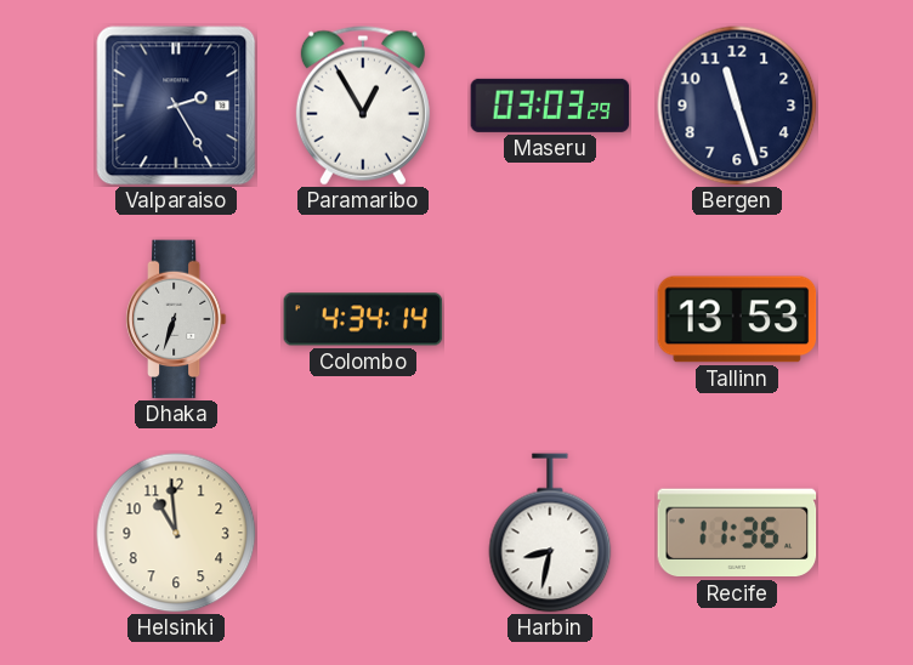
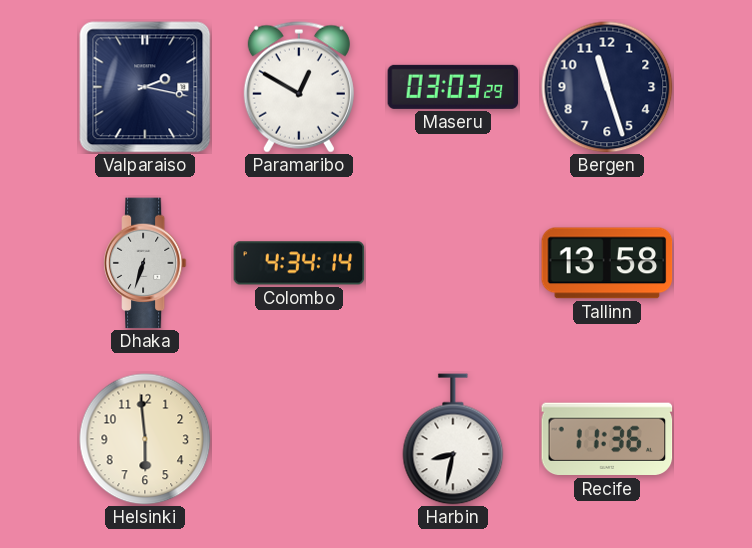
Valparaiso: 2:25 -> 2:17 (145, 87)
Paramaribo: 12:55 -> 12:50 (299, 87)
Tallinn: 13:53 -> 13:58 (607, 263)
Helsinki: 10:59 -> 5:59 (145, 439)
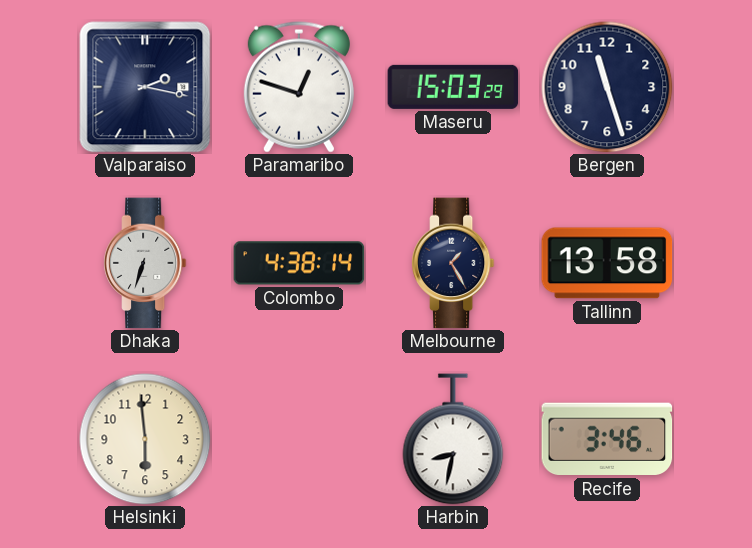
Paramaribo: 12:50 -> 12:48 (299, 87)
Maseru: 03:03 -> 15:03 (453, 87)
Colombo: 4:34 -> 4:38 (299, 263)
Melbourne: none -> 1:25 (453, 263)
Recife: 11:36 -> 3:46 (607, 439)
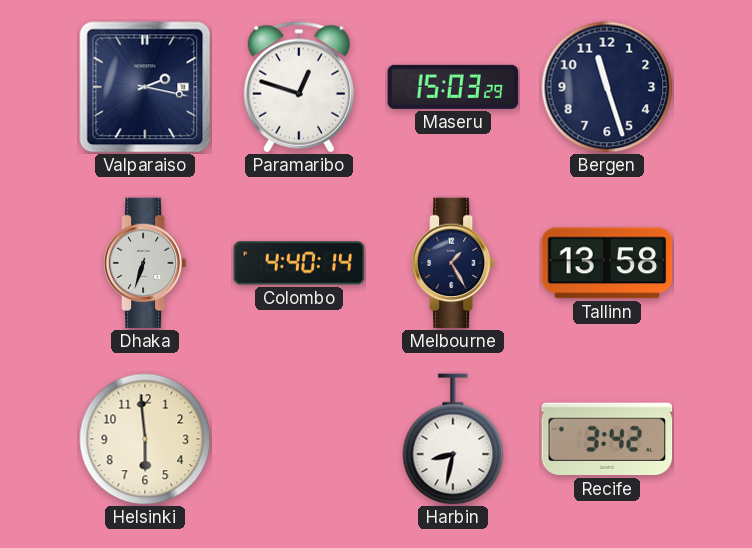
Colombo: 4:38 -> 4:40 (299, 263)
Recife: 3:46 -> 3:42 (607, 439)
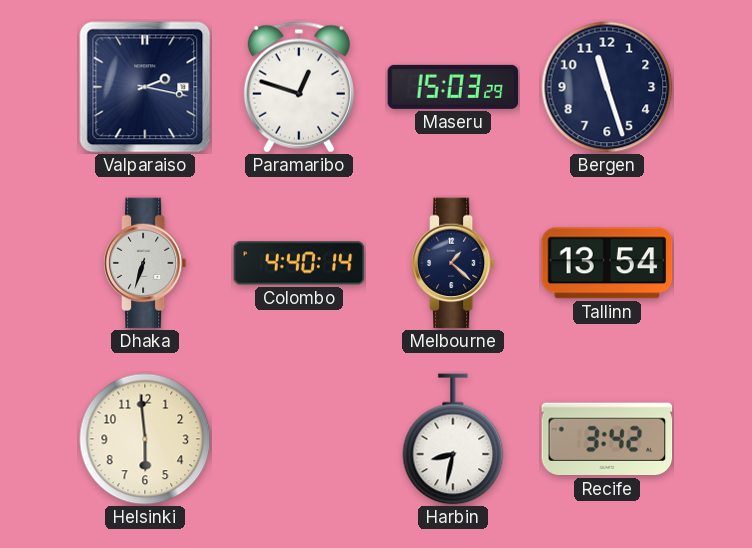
Melbourne: 1:25 -> 1:22 (453, 263)
Tallinn: 13:58 -> 13:54 (607, 263)
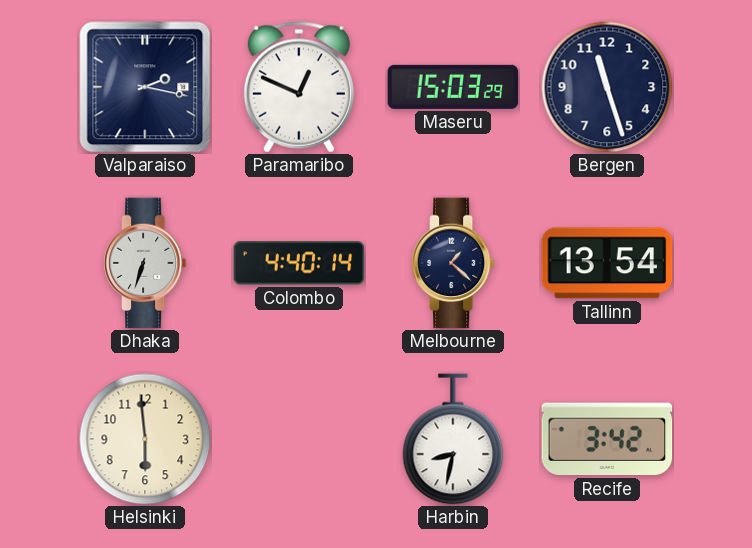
Paramaribo: 12:48 -> 12:49 (299, 87)
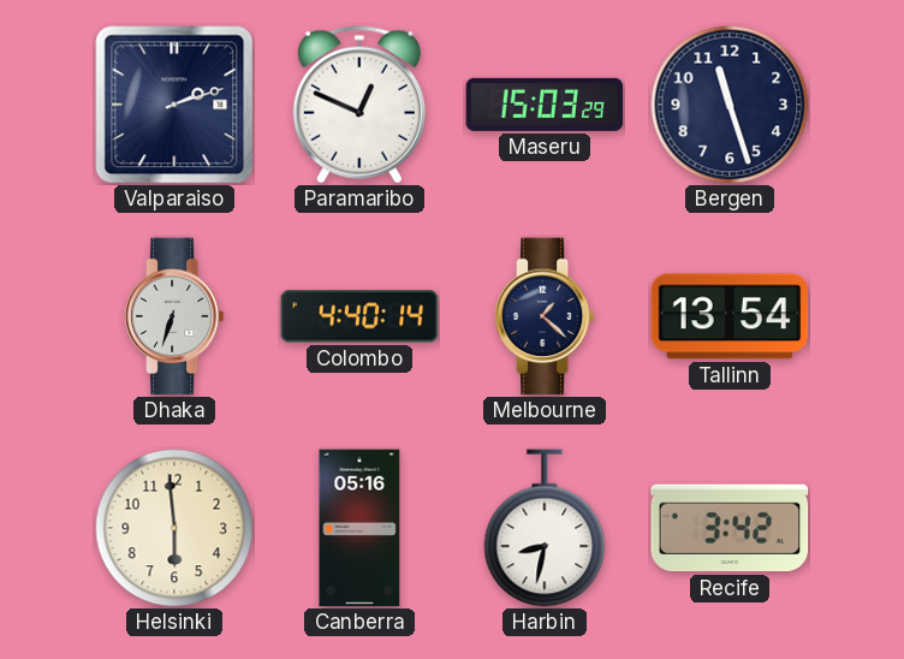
Valparaiso: 2:17 -> 2:12 (174, 105)
Canberra: none -> 05:16 (359, 528)
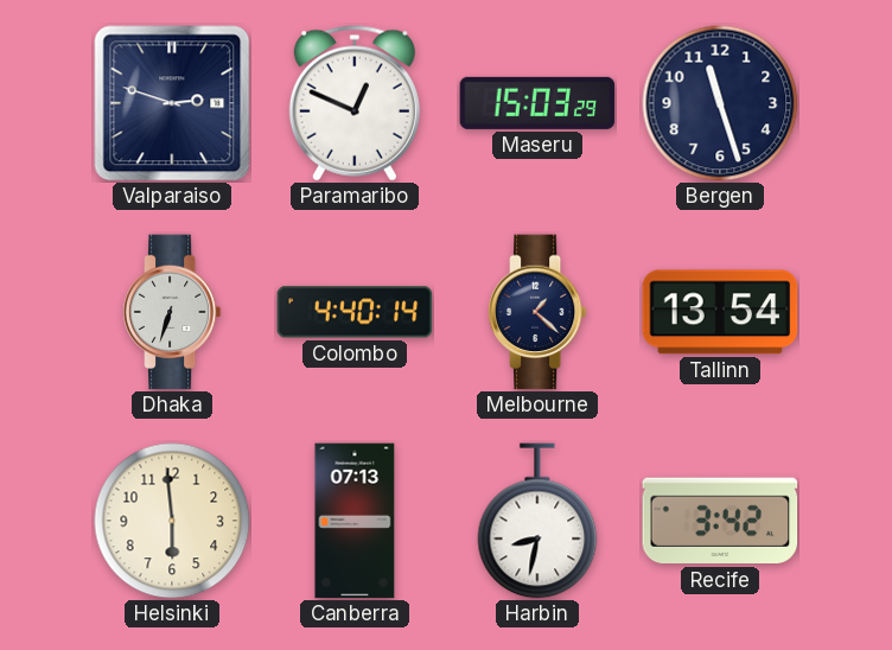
Valparaiso: 2:12 -> 2:48 (172, 103)
Canberra: 05:16 -> 07:13 (355, 521)
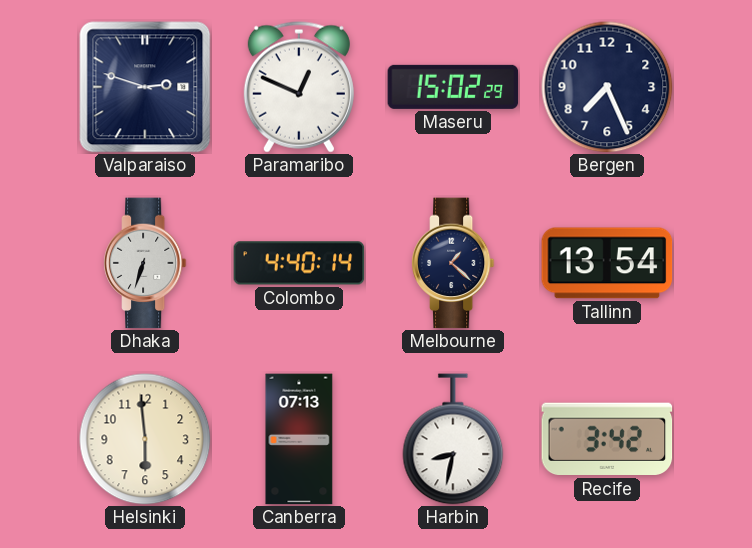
Maseru: 15:03 -> 15:02 (453, 87)
Bergen: 11:27 -> 7:26 (607, 87)
